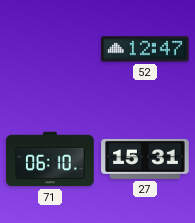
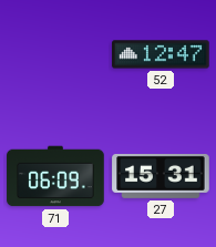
71: 06:10 -> 06:09 (55, 176)
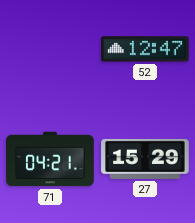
71: 06:09 -> 04:21 (50, 159)
27: 15:31 -> 15:29 (145, 159)
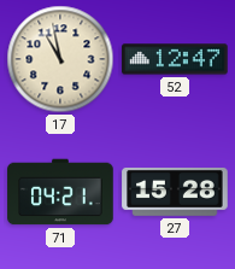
17: none -> 10:58 (60, 59)
27: 15:29 -> 15:28 (175, 192)
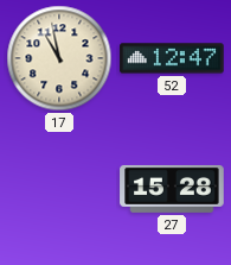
71: 04:21 -> none (60, 192)
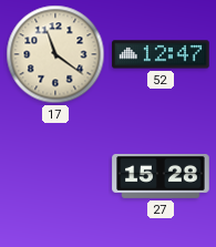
17: 10:58 -> 11:21 (55, 54)
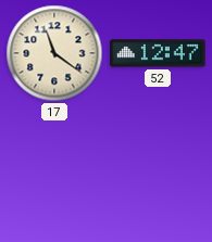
27: 15:28 -> none (161, 176)
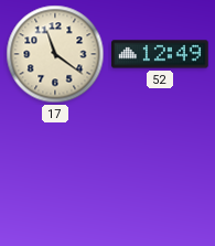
52: 12:47 -> 12:49 (160, 54)
